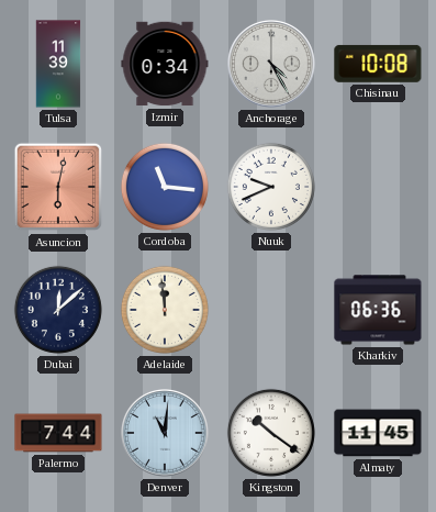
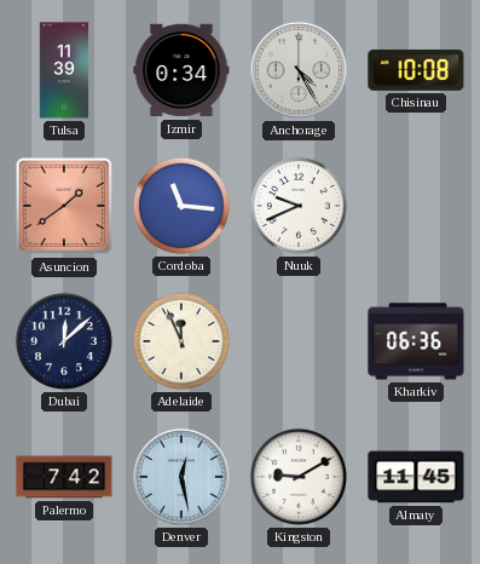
Asuncion: 6:02 -> 1:39 (64, 206)
Adelaide: 11:59 -> 11:56 (181, 341)
Palermo: 7:44 -> 7:42 (64, 477)
Denver: 11:01 -> 12:28 (183, 478)
Kingston: 10:21 -> 9:10 (299, 477)
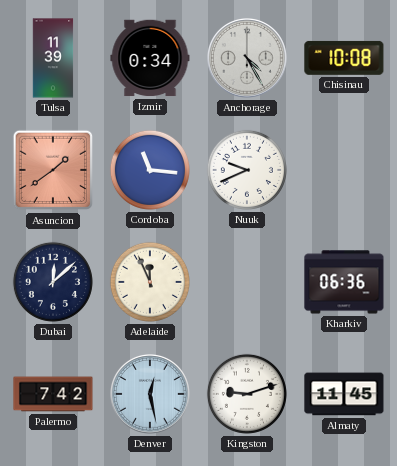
Kingston: 9:10 -> 9:12 (247, 394)
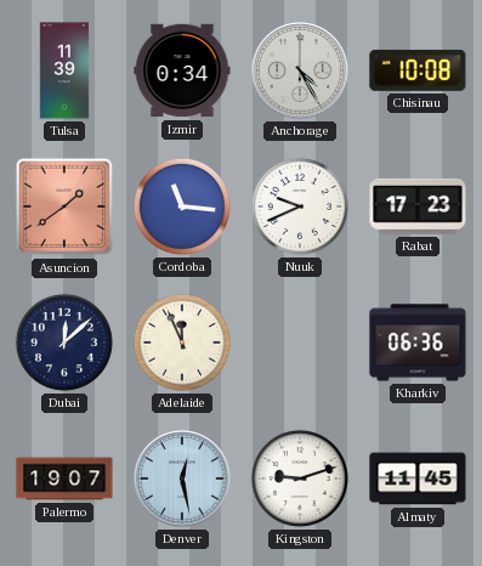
Rabat: none -> 17:23 (418, 206)
Palermo: 7:42 -> 19:07 (64, 479)
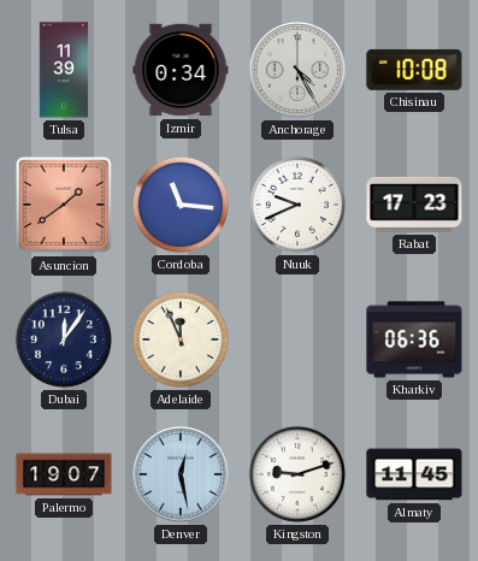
Dubai: 12:08 -> 12:06 (64, 339)
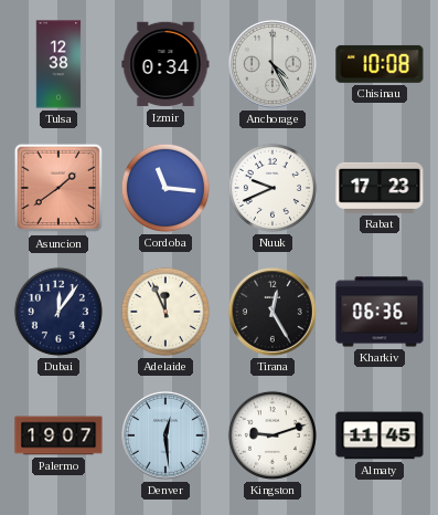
Tulsa: 11:39 -> 12:38 (58, 64)
Tirana: none -> 12:25 (274, 313)
Denver: 12:28 -> 12:29 (167, 437)
